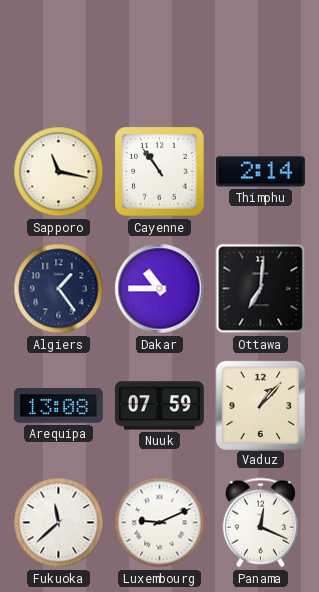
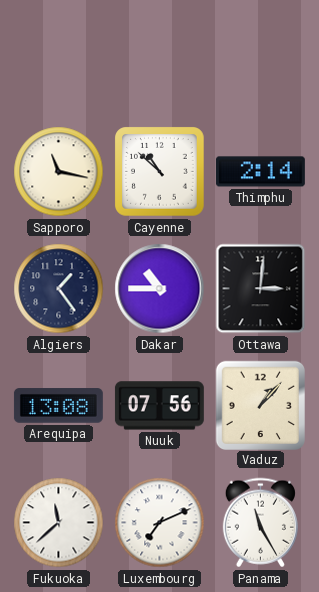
Cayenne: 10:54 -> 10:52 (160, 172)
Ottawa: 7:01 -> 3:01 (261, 289)
Nuuk: 07:59 -> 07:56 (159, 406)
Luxembourg: 9:11 -> 7:11 (160, 523)
Panama: 12:19 -> 11:25 (260, 523)
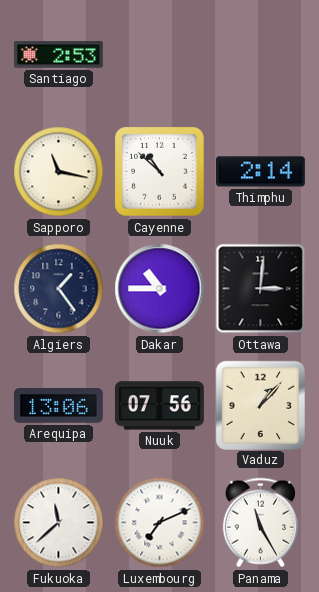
Santiago: none -> 2:53 (58, 55)
Arequipa: 13:08 -> 13:06 (58, 406)
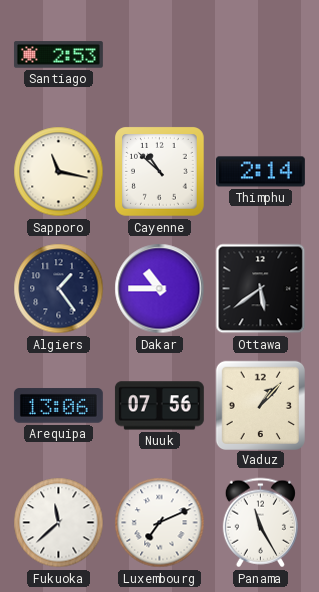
Ottawa: 3:01 -> 5:39 (261, 289)
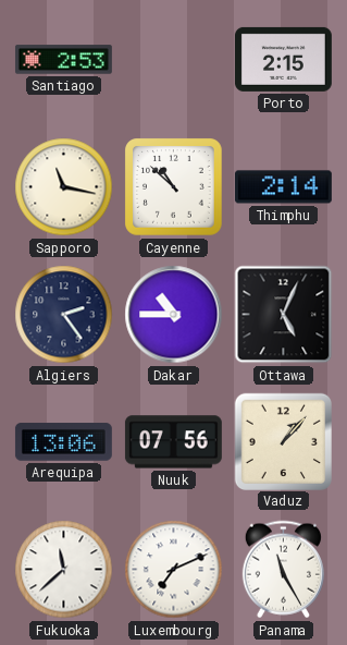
Porto: none -> 2:15 (283, 59)
Algiers: 1:24 -> 2:24 (64, 315)
Ottawa: 5:39 -> 5:04 (284, 315)
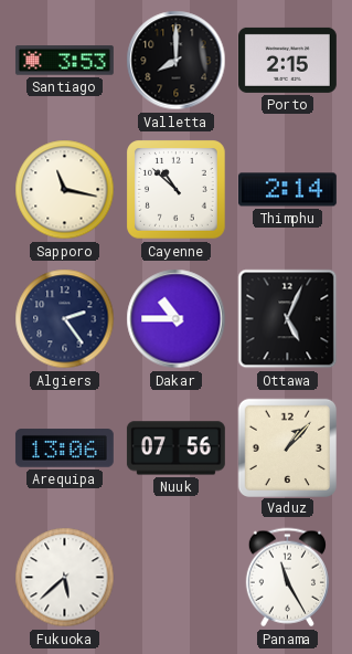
Santiago: 2:53 -> 3:53 (64, 61)
Valletta: none -> 8:00 (177, 61)
Fukuoka: 11:38 -> 5:38 (65, 578)
Luxembourg: 7:11 -> none (174, 570)
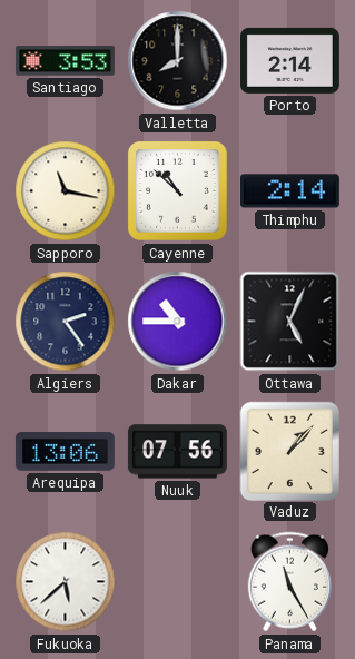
Porto: 2:15 -> 2:14 (289, 60)
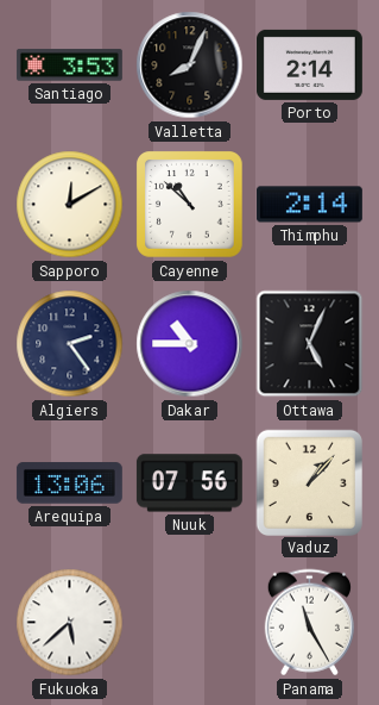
Valletta: 8:00 -> 8:04 (190, 65)
Sapporo: 11:17 -> 12:10 (70, 205)
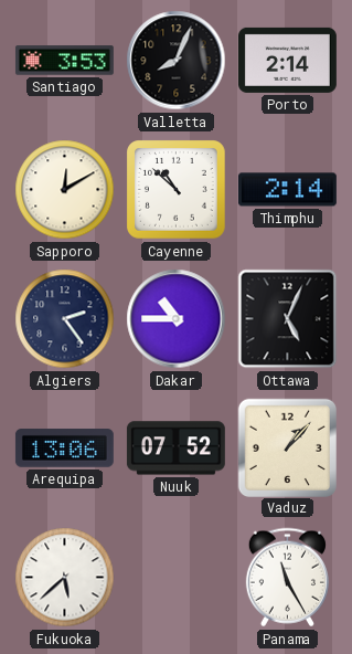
Nuuk: 07:56 -> 07:52 (175, 449)
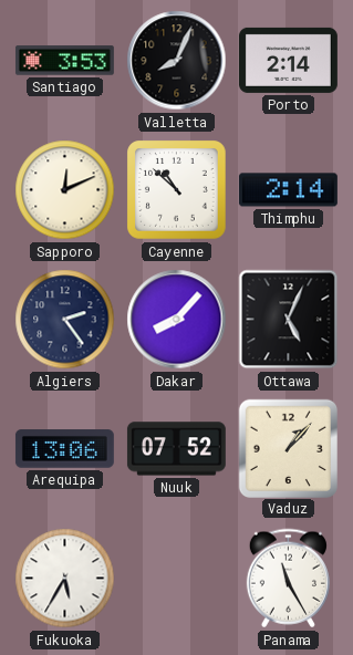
Sapporo: 12:10 -> 12:11 (65, 190)
Dakar: 10:45 -> 8:07 (177, 320)
Fukuoka: 5:38 -> 5:35 (65, 579)
